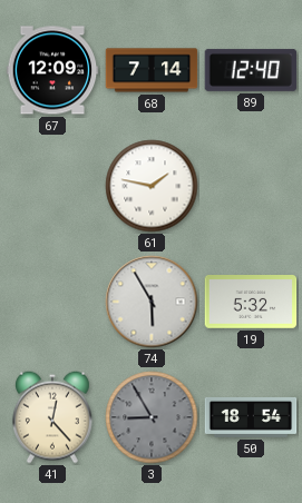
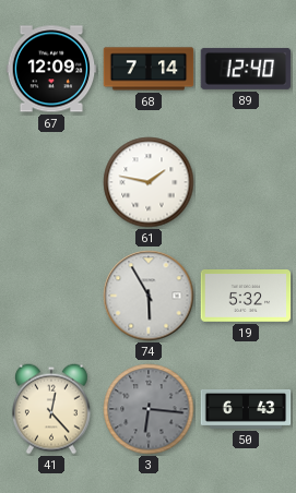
3: 8:55 -> 6:16 (149, 409)
50: 18:54 -> 6:43 (246, 409)
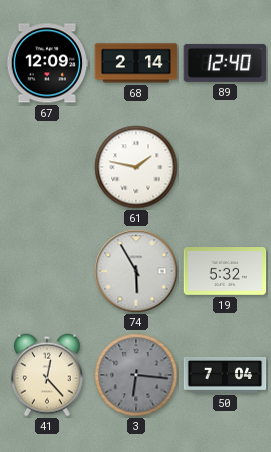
68: 7:14 -> 2:14 (136, 63)
50: 6:43 -> 7:04 (225, 375)
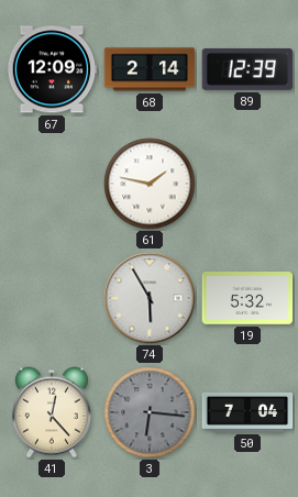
89: 12:40 -> 12:39 (247, 69)
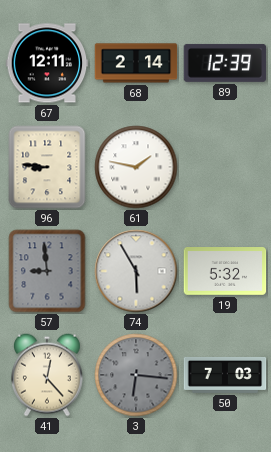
67: 12:09 -> 12:11 (47, 63)
96: none -> 8:46 (47, 167)
57: none -> 8:59 (47, 271)
50: 7:04 -> 7:03 (225, 375)
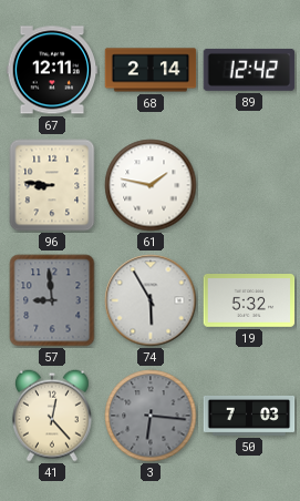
89: 12:39 -> 12:42 (249, 70)
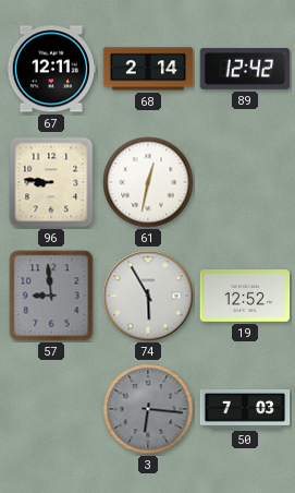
61: 1:47 -> 12:32 (148, 182)
19: 5:32 -> 12:52 (245, 297)
41: 12:23 -> none (52, 416)
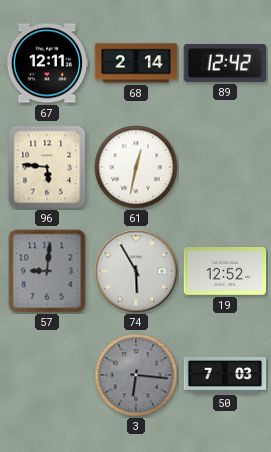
96: 8:46 -> 5:46 (47, 167)
57: 8:59 -> 9:01 (47, 271)
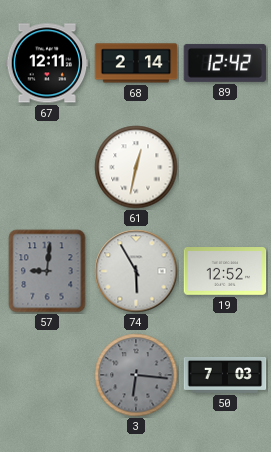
96: 5:46 -> none (47, 167)
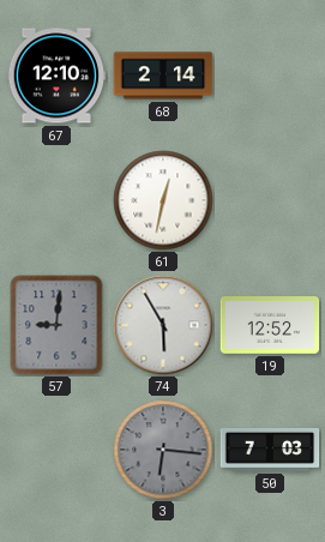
67: 12:11 -> 12:10 (56, 76)
89: 12:42 -> none (225, 63)
